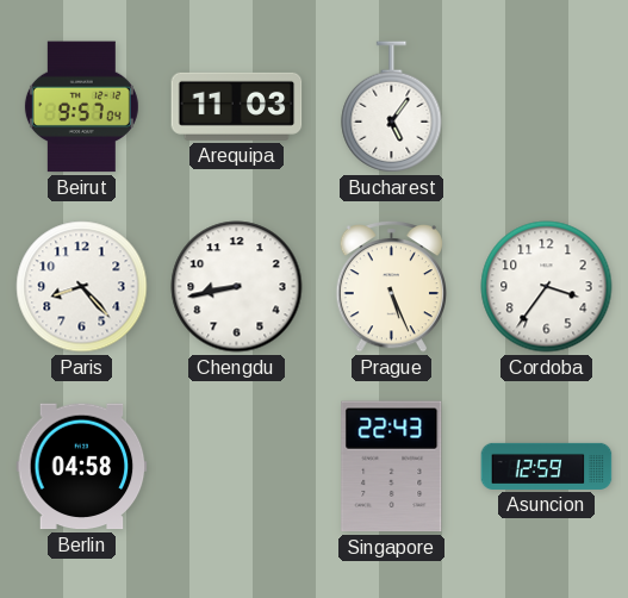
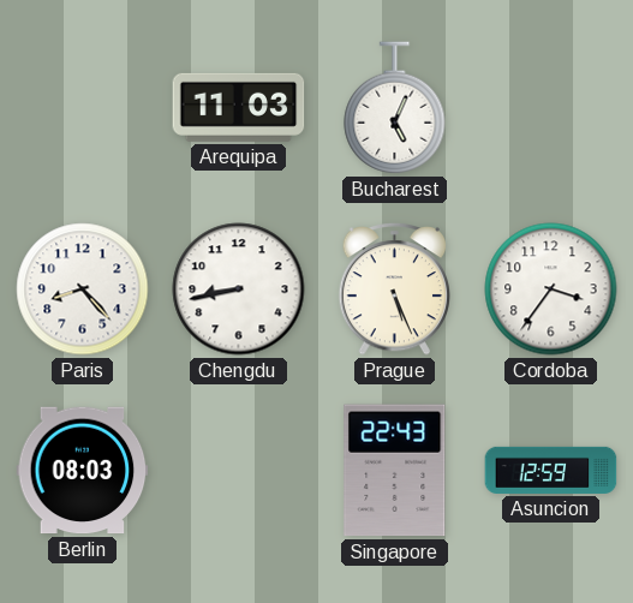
Beirut: 9:57 -> none (81, 107)
Bucharest: 5:06 -> 5:04 (395, 108)
Berlin: 04:58 -> 08:03 (83, 471)
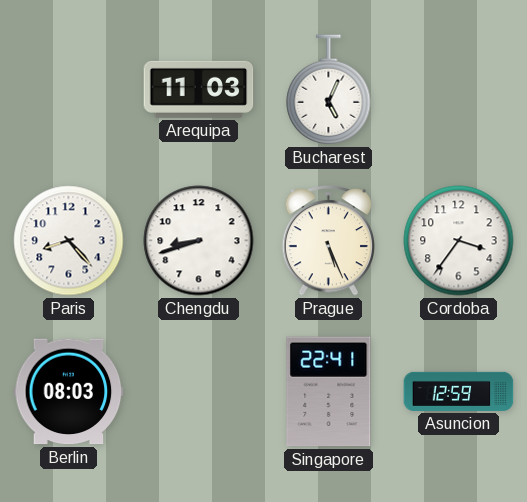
Chengdu: 8:43 -> 8:42 (199, 241)
Singapore: 22:43 -> 22:41 (329, 392)
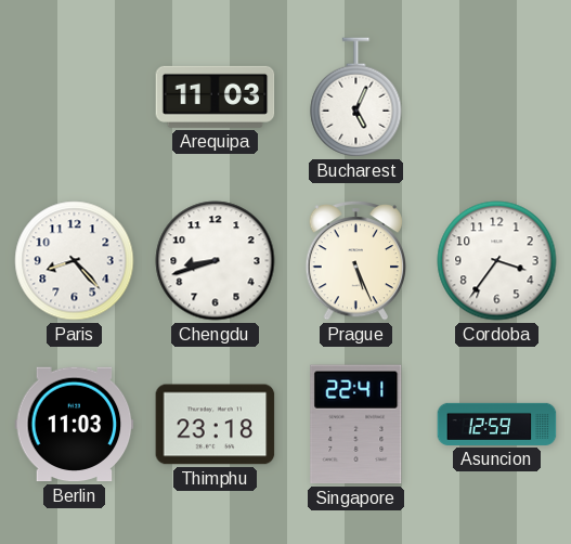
Berlin: 08:03 -> 11:03 (75, 425)
Thimphu: none -> 23:18 (216, 425)
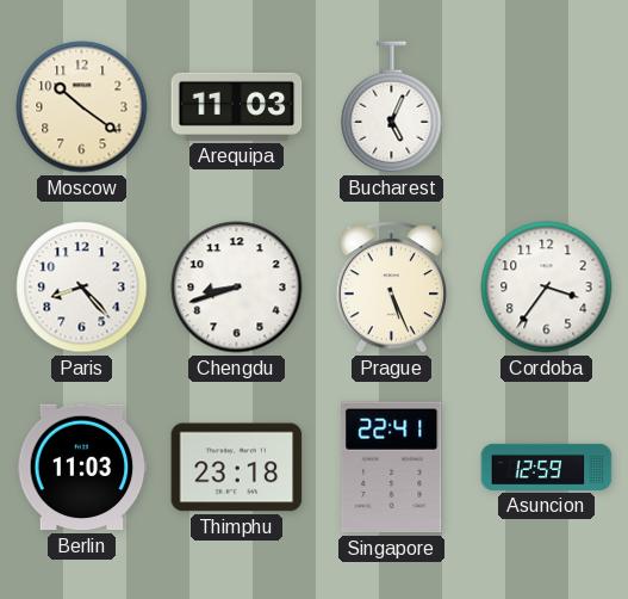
Moscow: none -> 10:21 (82, 107)
